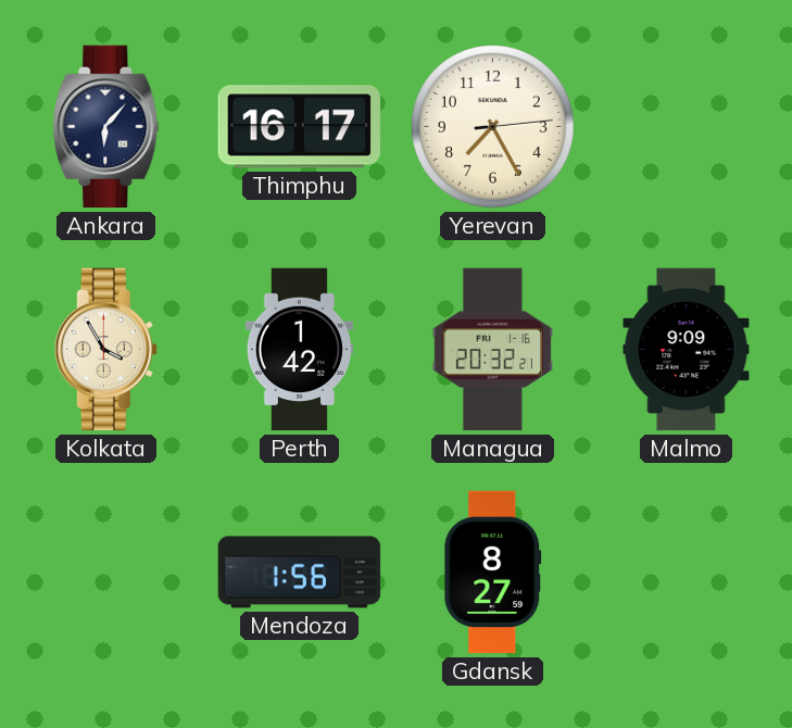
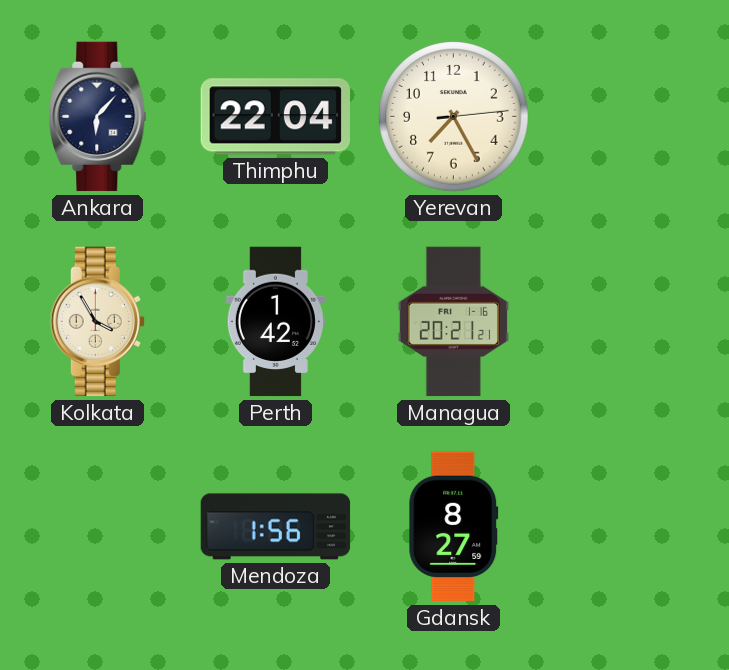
Thimphu: 16:17 -> 22:04 (275, 117)
Managua: 20:32 -> 20:21 (453, 322)
Malmo: 9:09 -> none (687, 350)
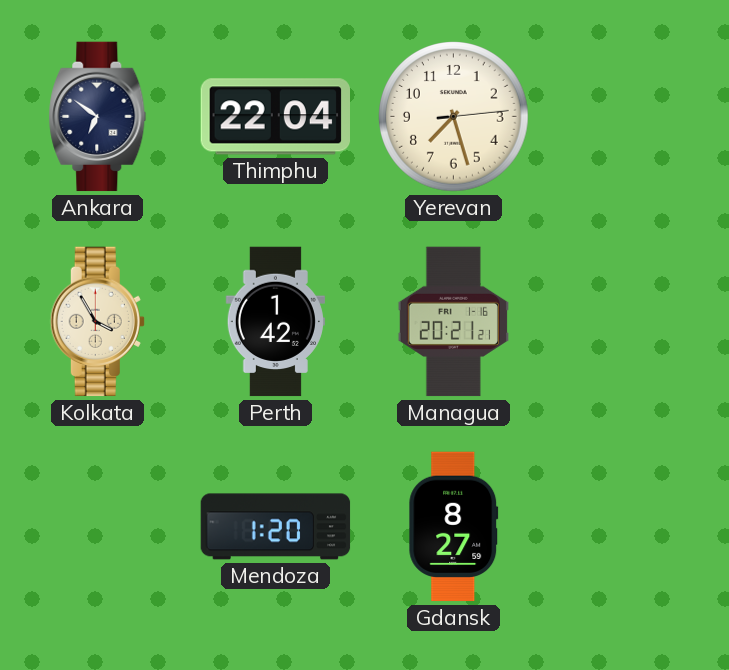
Ankara: 6:07 -> 6:51 (98, 117)
Yerevan: 7:25 -> 7:27 (454, 117)
Mendoza: 1:56 -> 1:20 (276, 527)
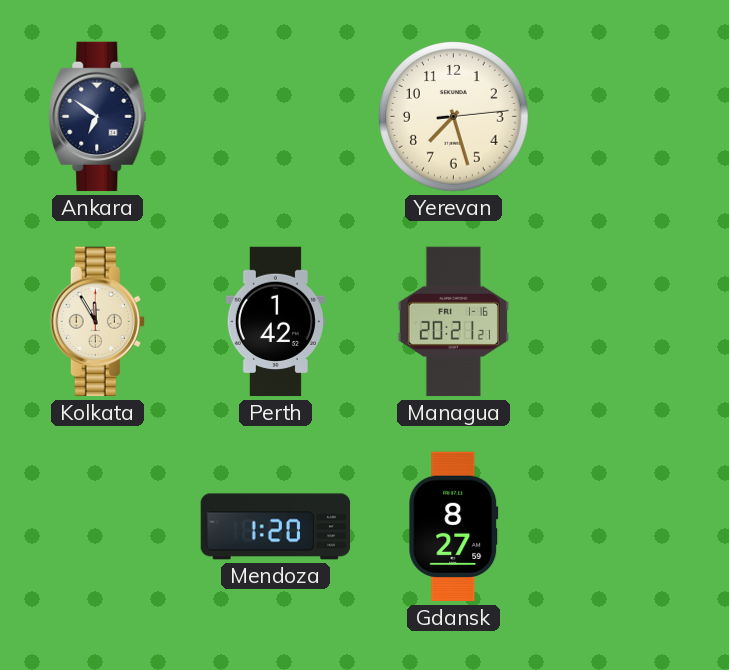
Thimphu: 22:04 -> none (275, 117)
Kolkata: 3:55 -> 11:55 (97, 322)
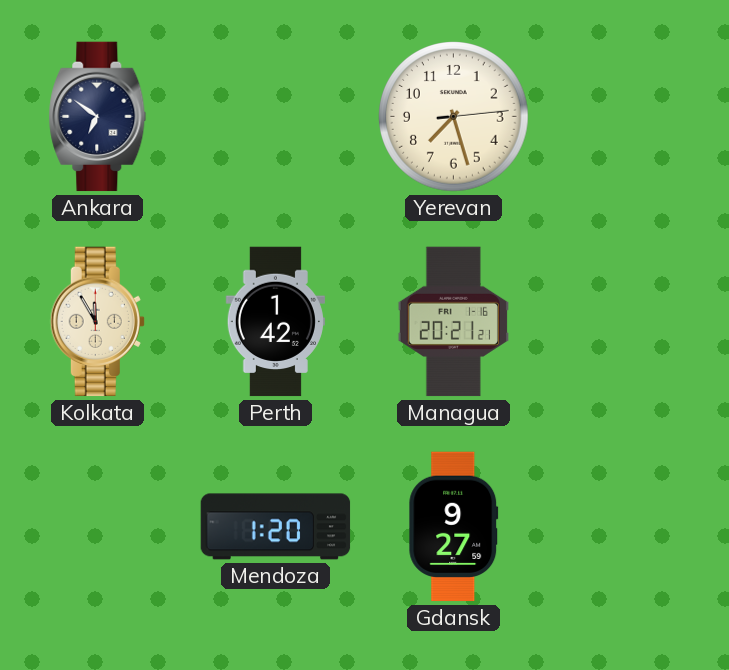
Gdansk: 8:27 -> 9:27 (454, 527)
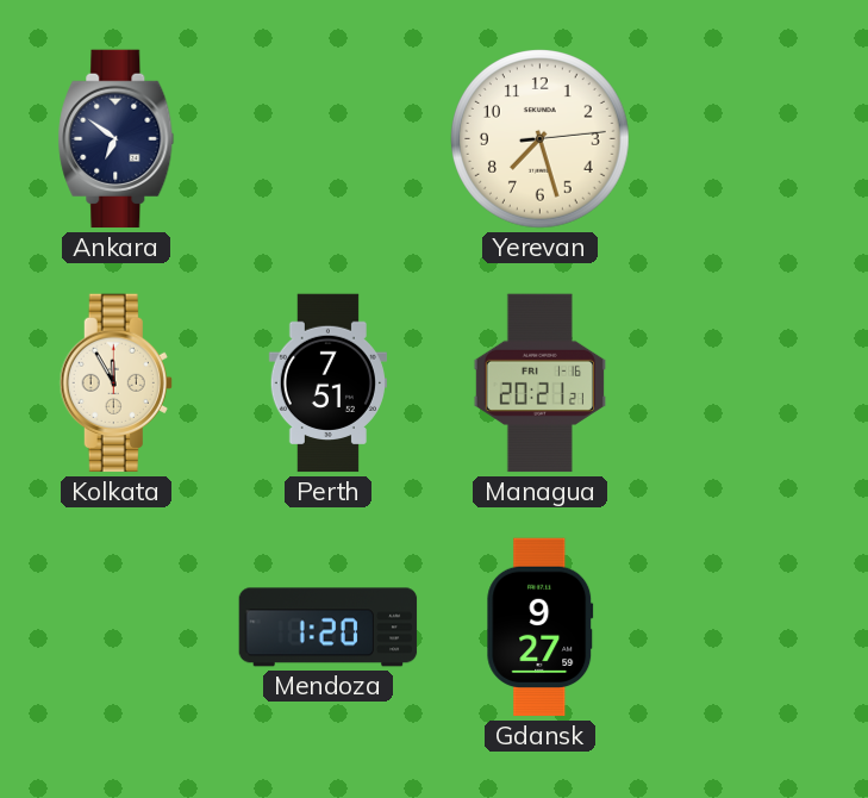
Perth: 1:42 -> 7:51 (327, 384)
